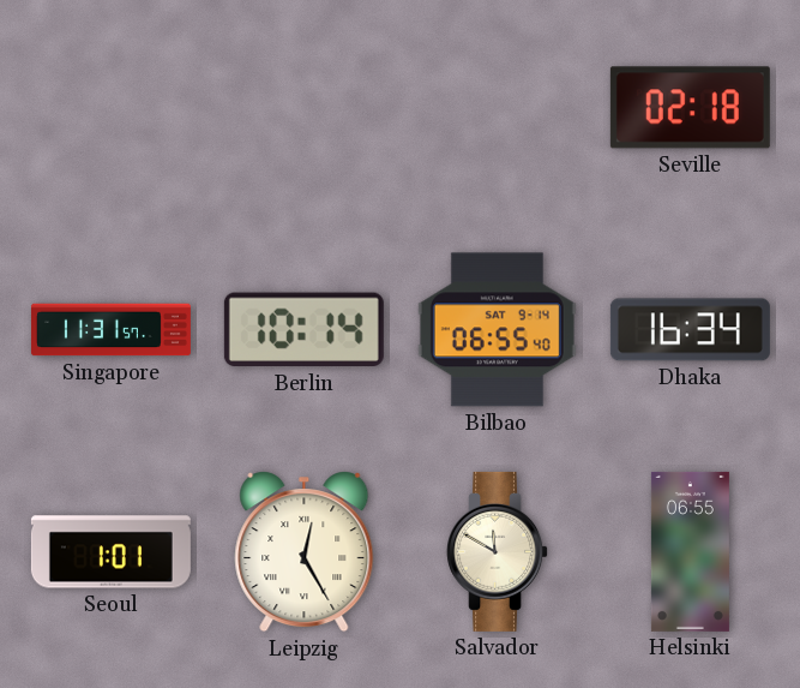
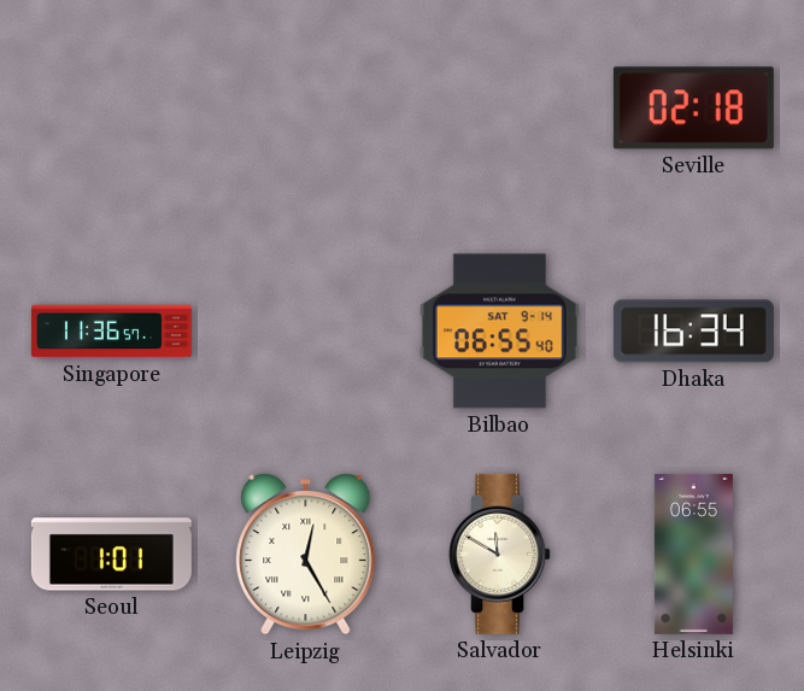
Singapore: 11:31 -> 11:36 (111, 332)
Berlin: 10:14 -> none (303, 330)
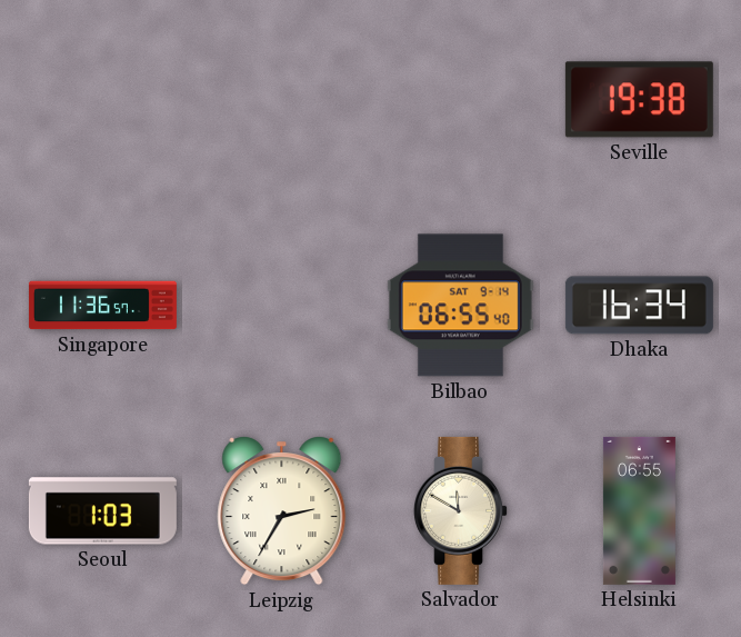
Seville: 02:18 -> 19:38 (639, 100)
Seoul: 1:01 -> 1:03 (102, 511)
Leipzig: 12:25 -> 2:35 (282, 511)
